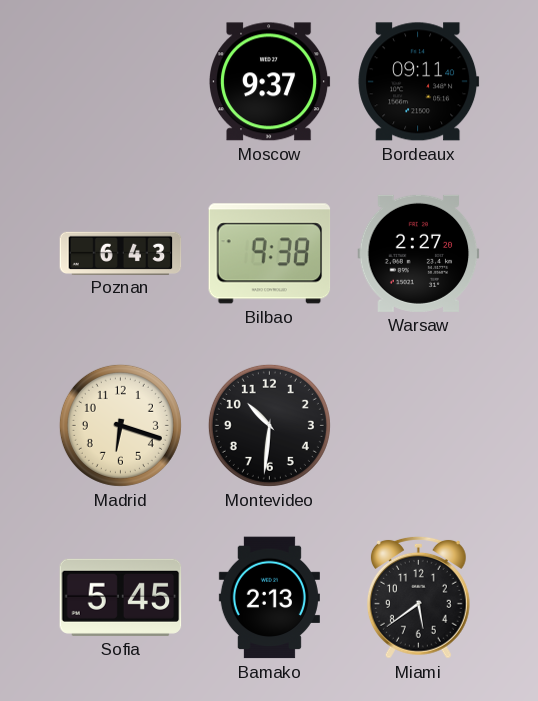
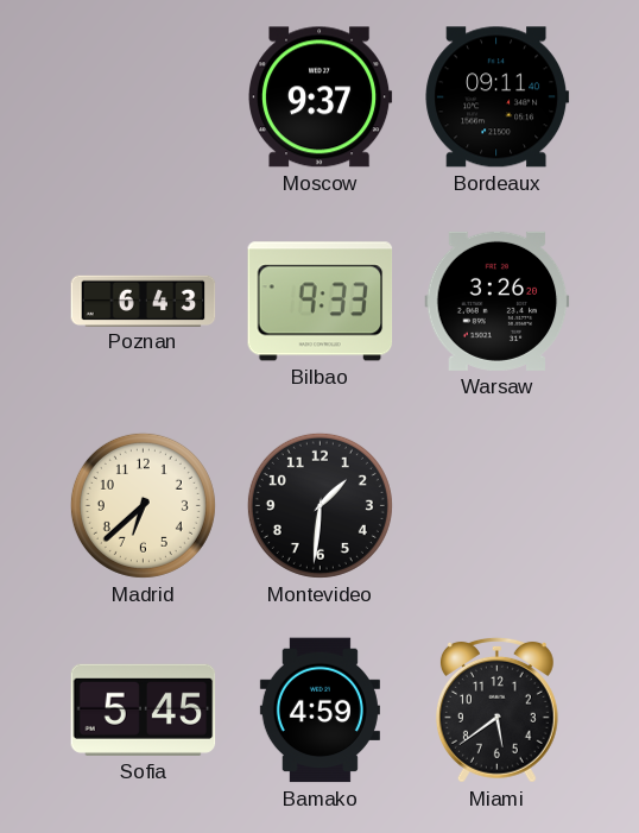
Bilbao: 9:38 -> 9:33 (321, 302)
Warsaw: 2:27 -> 3:26 (498, 301)
Madrid: 6:18 -> 6:38 (143, 505)
Montevideo: 10:31 -> 1:31 (319, 505)
Bamako: 2:13 -> 4:59 (319, 711)
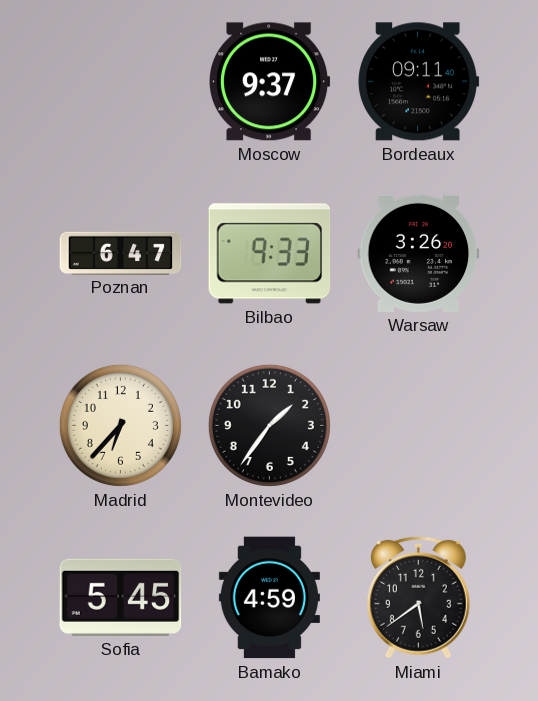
Poznan: 6:43 -> 6:47 (121, 253)
Madrid: 6:38 -> 6:37 (120, 425)
Montevideo: 1:31 -> 1:36 (269, 425)
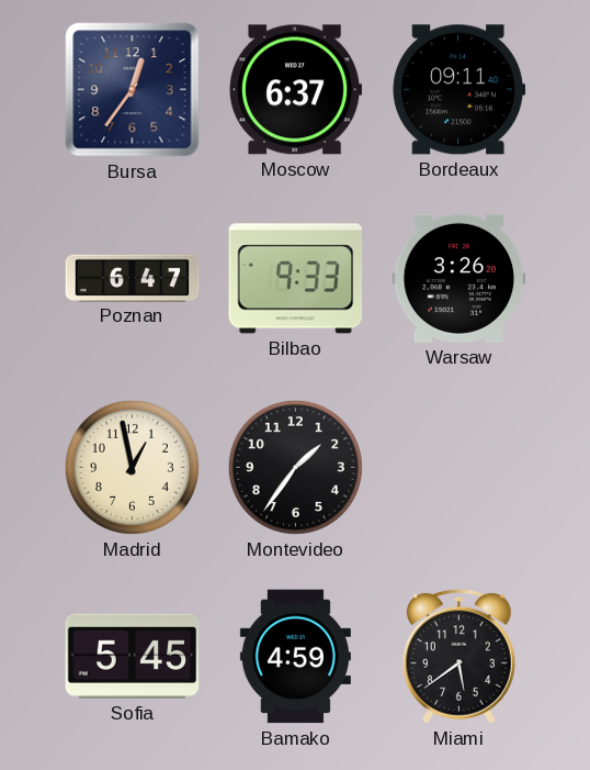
Bursa: none -> 12:36 (133, 90)
Moscow: 9:37 -> 6:37 (296, 90)
Madrid: 6:37 -> 12:58 (132, 467)
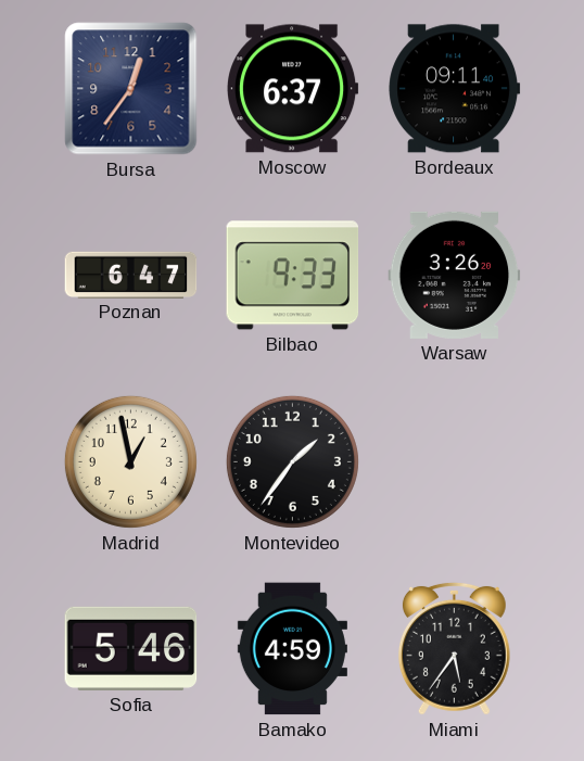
Sofia: 5:45 -> 5:46 (131, 648)
Miami: 5:39 -> 5:36 (454, 648)
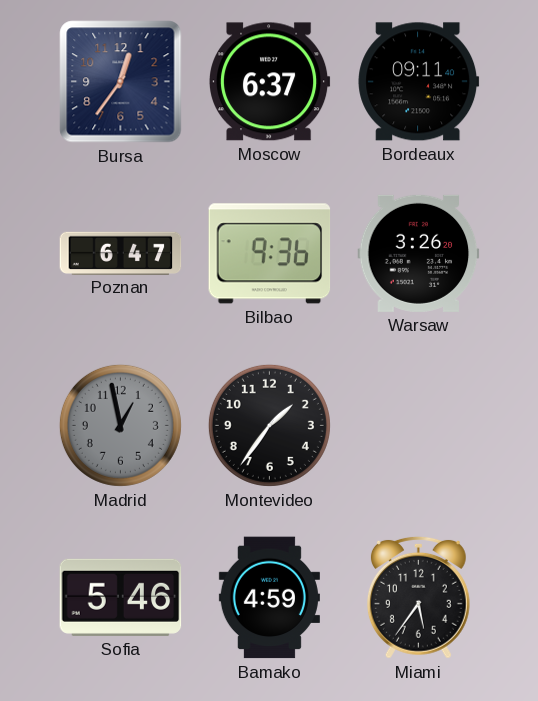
Bilbao: 9:33 -> 9:36 (270, 254)
Madrid dial: cream -> grey (120, 425)
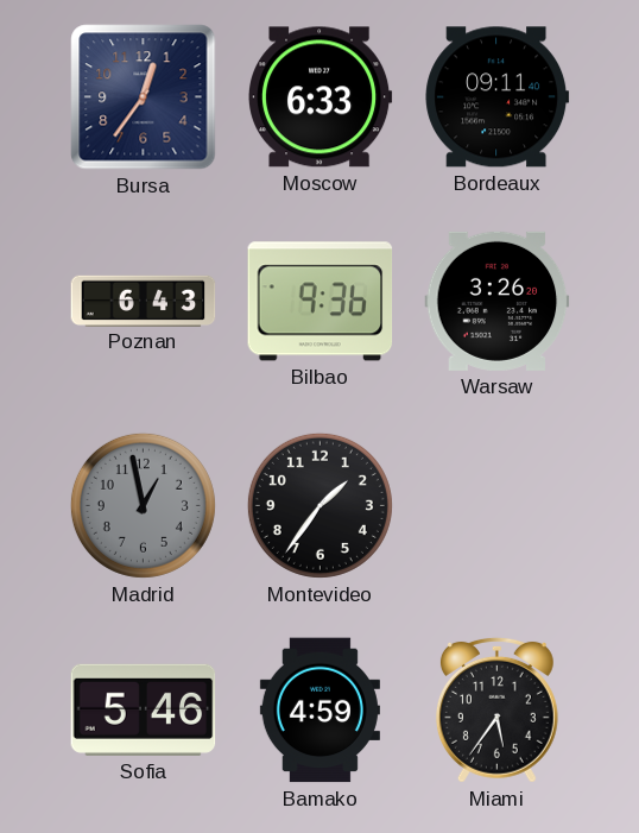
Moscow: 6:37 -> 6:33 (321, 97)
Poznan: 6:47 -> 6:43 (144, 301)
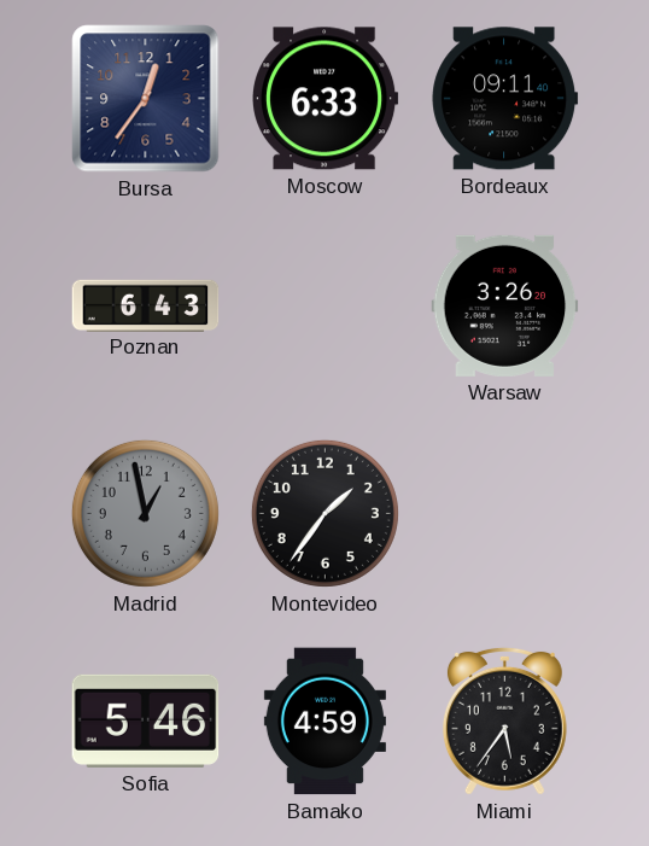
Bilbao: 9:36 -> none (321, 302)
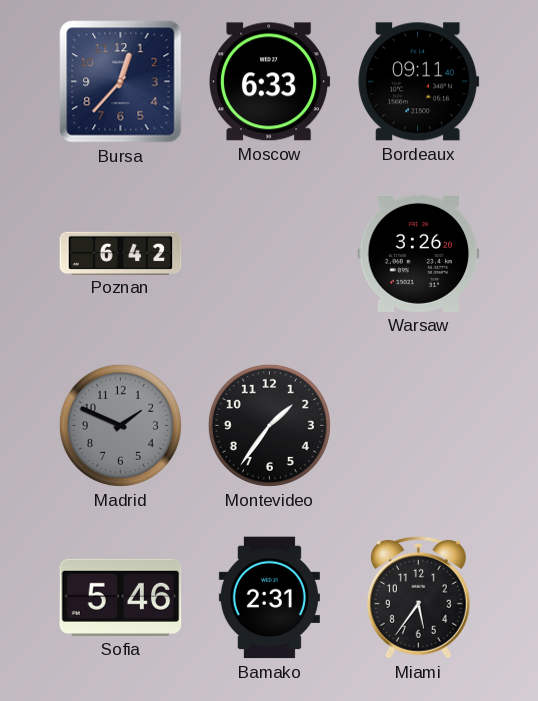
Bursa: 12:36 -> 12:37 (121, 82)
Poznan: 6:43 -> 6:42 (121, 253)
Madrid: 12:58 -> 1:49 (120, 425)
Bamako: 4:59 -> 2:31 (269, 598)
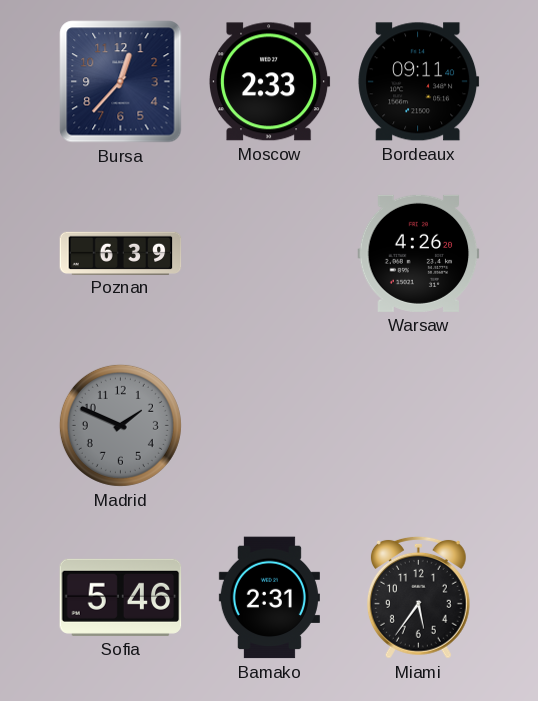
Moscow: 6:33 -> 2:33 (270, 82)
Poznan: 6:42 -> 6:39 (121, 253)
Warsaw: 3:26 -> 4:26 (419, 253)
Montevideo: 1:36 -> none (269, 425)
